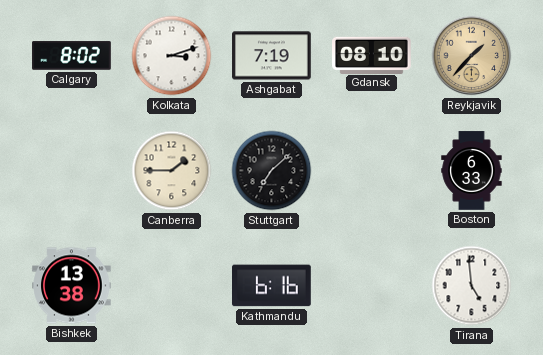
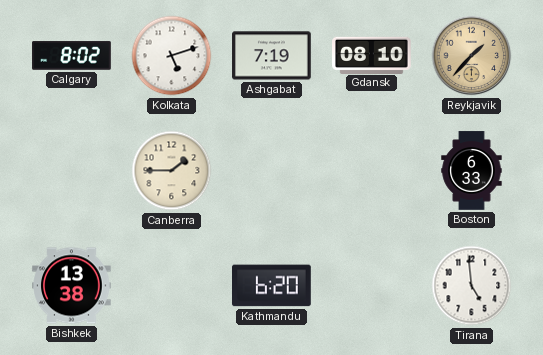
Kolkata: 3:12 -> 5:12 (172, 56)
Stuttgart: 7:08 -> none (272, 171)
Kathmandu: 6:16 -> 6:20 (272, 286)
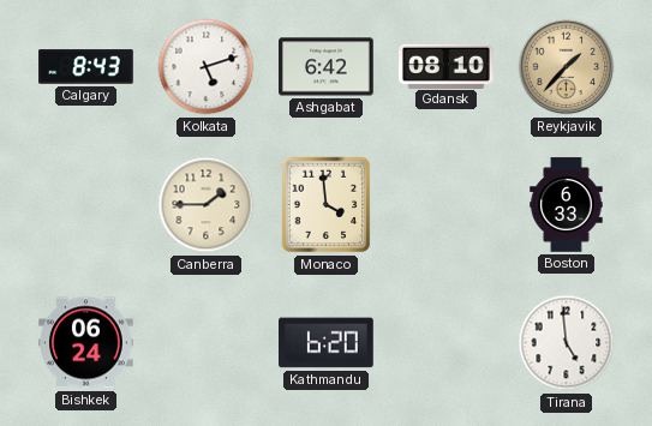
Calgary: 8:02 -> 8:43 (86, 67)
Ashgabat: 7:19 -> 6:42 (327, 67)
Monaco: none -> 3:59 (327, 205)
Bishkek: 13:38 -> 06:24 (86, 343)
